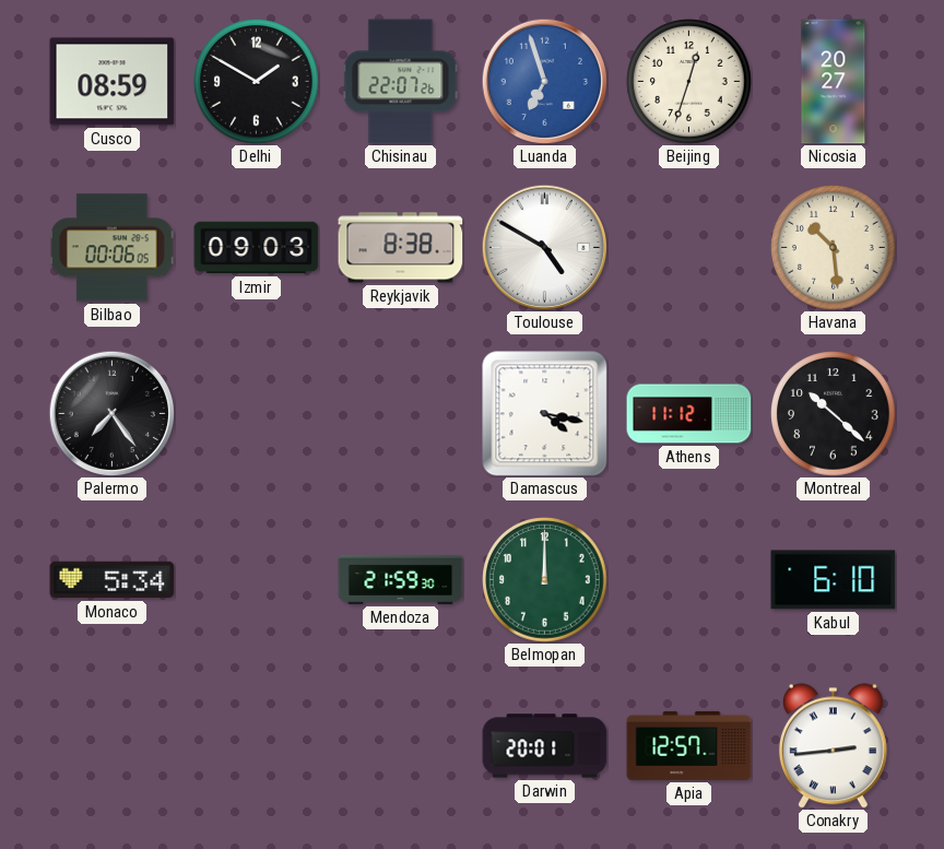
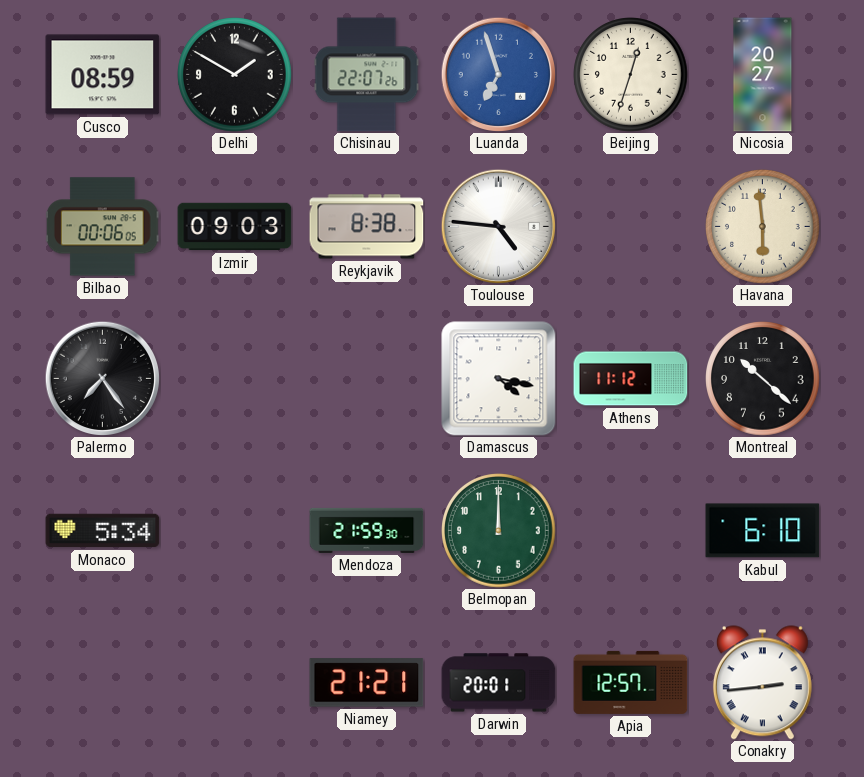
Toulouse: 4:50 -> 4:46 (498, 226)
Havana: 10:29 -> 5:59 (763, 227)
Niamey: none -> 21:21 (367, 683)
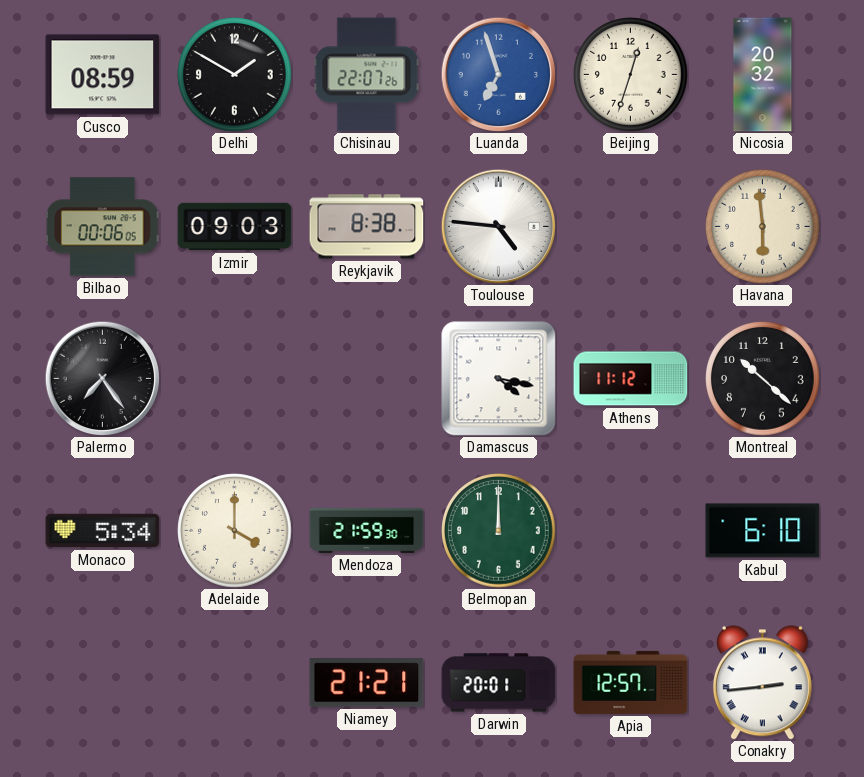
Nicosia: 20:27 -> 20:32 (763, 75)
Adelaide: none -> 4:00 (235, 531)
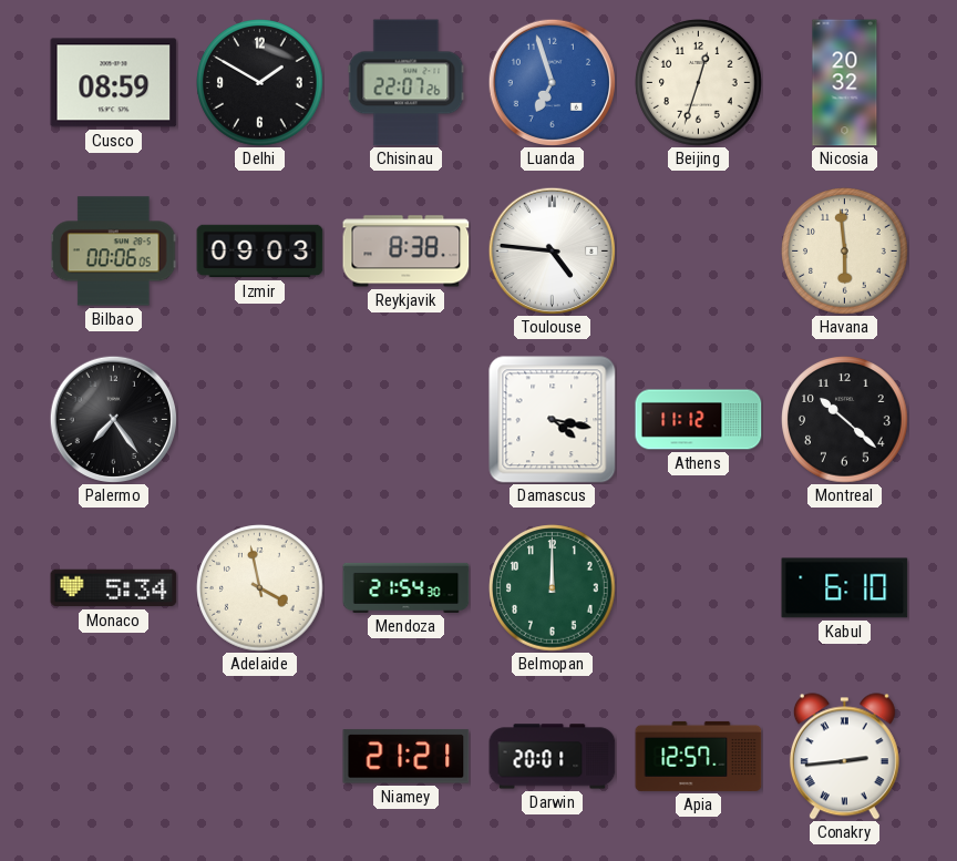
Adelaide: 4:00 -> 3:58 (260, 588)
Mendoza: 21:59 -> 21:54 (407, 587)
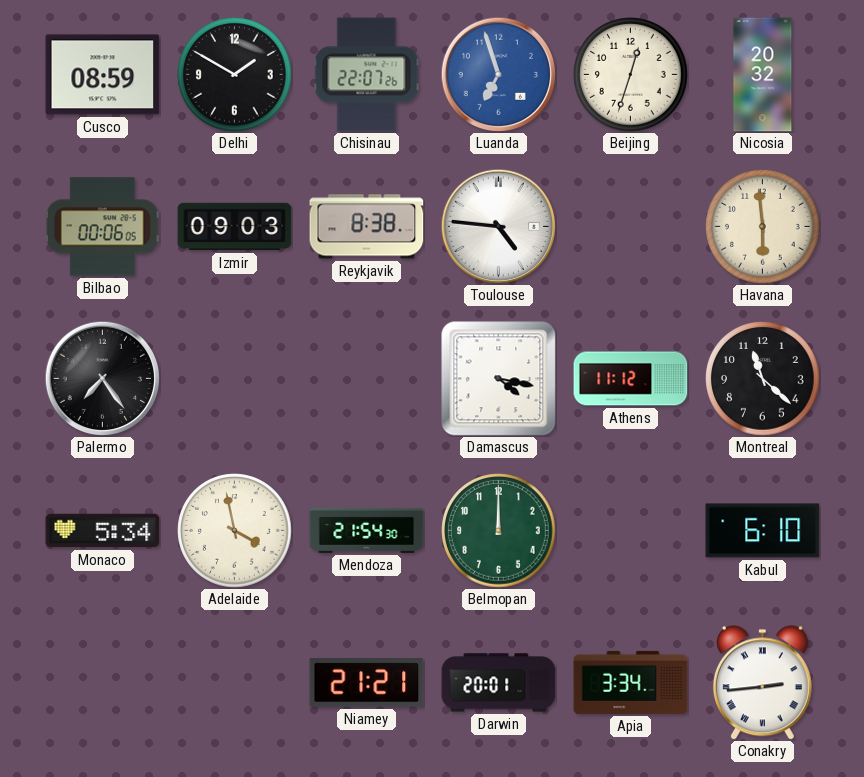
Montreal: 10:22 -> 11:22 (763, 379)
Apia: 12:57 -> 3:34 (631, 682)
